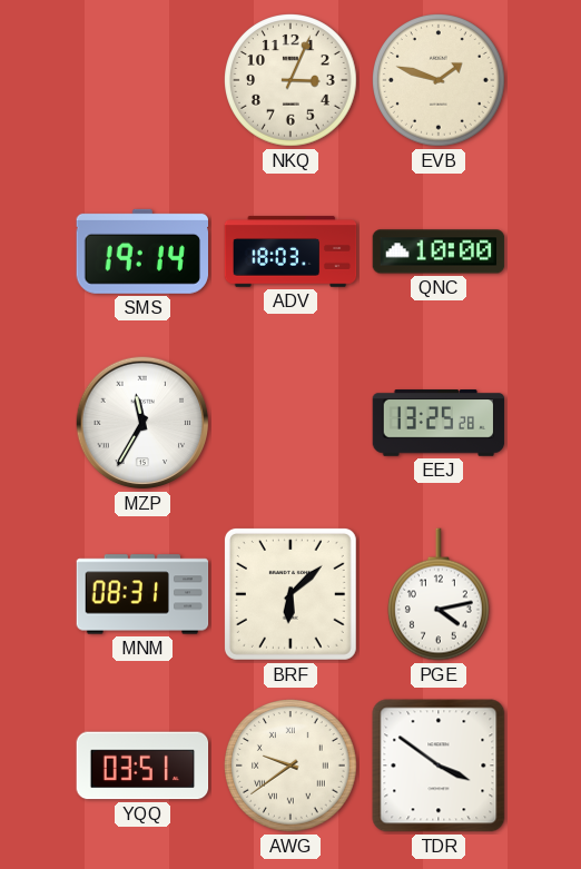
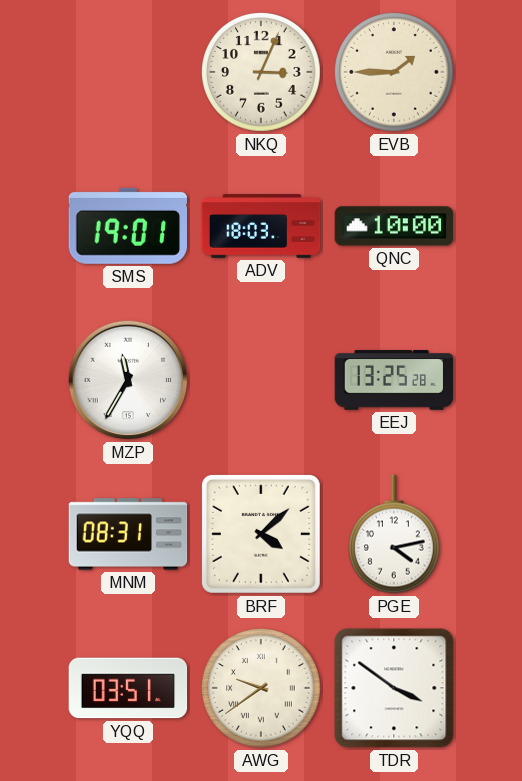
EVB: 1:48 -> 1:45 (394, 72)
SMS: 19:14 -> 19:01 (127, 226)
BRF: 6:08 -> 4:08 (261, 534)
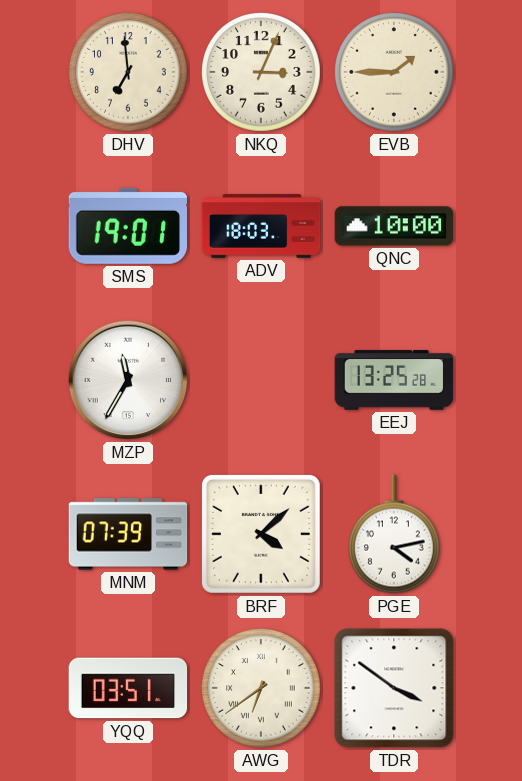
DHV: none -> 6:59 (128, 72)
MNM: 08:31 -> 07:39 (128, 534)
AWG: 9:39 -> 6:39 (261, 688)
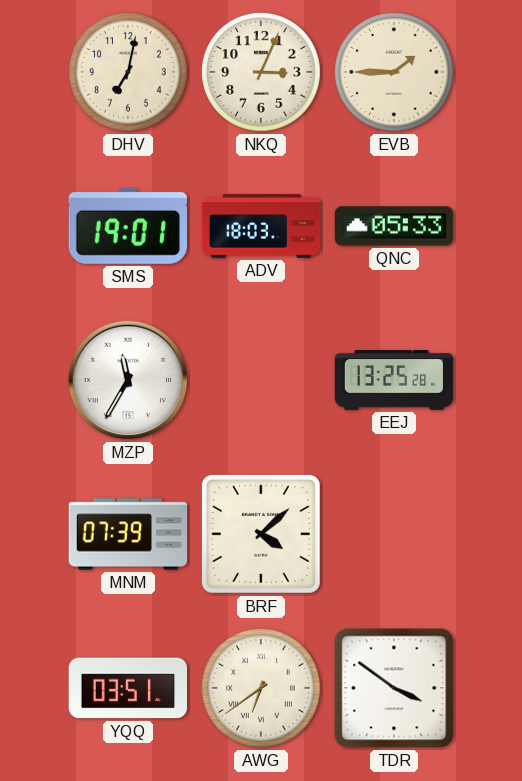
DHV: 6:59 -> 7:02 (128, 72)
QNC: 10:00 -> 05:33 (394, 226)
PGE: 4:13 -> none (394, 534)
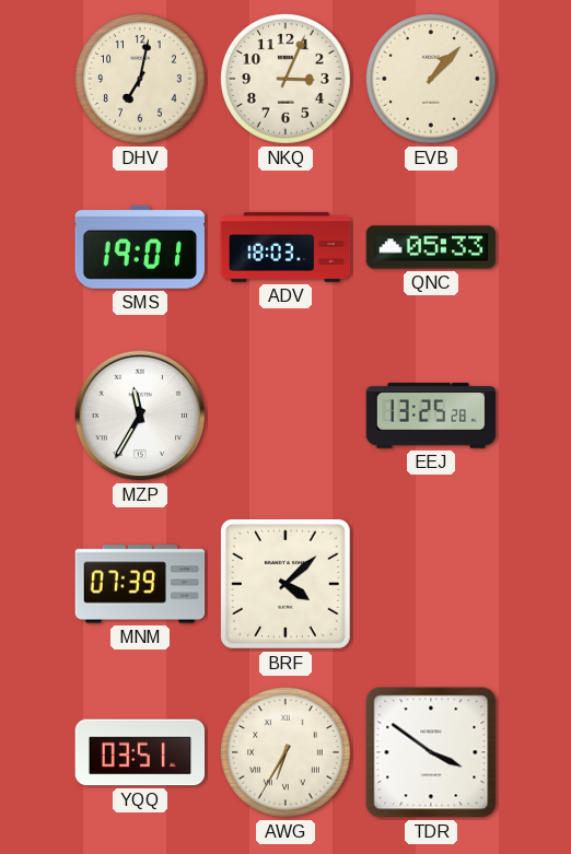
EVB: 1:45 -> 1:07 (431, 79)
AWG: 6:39 -> 6:35 (285, 752)
